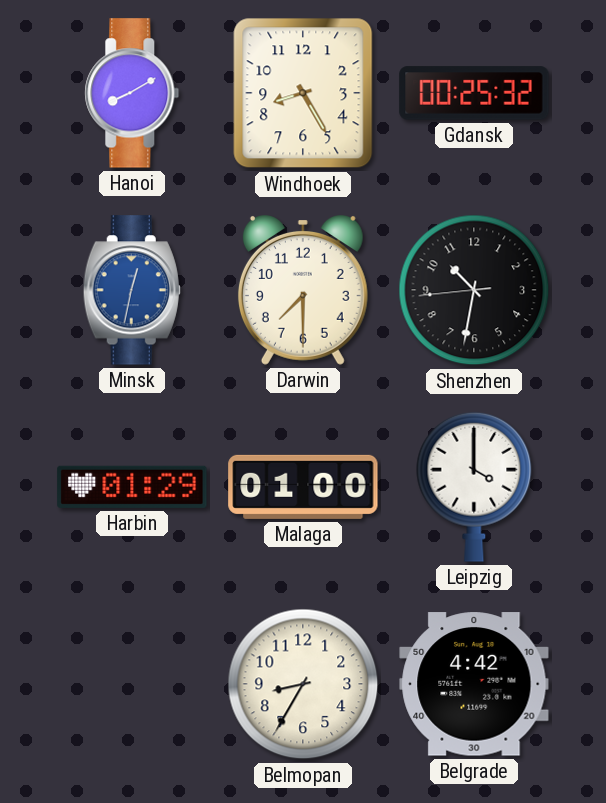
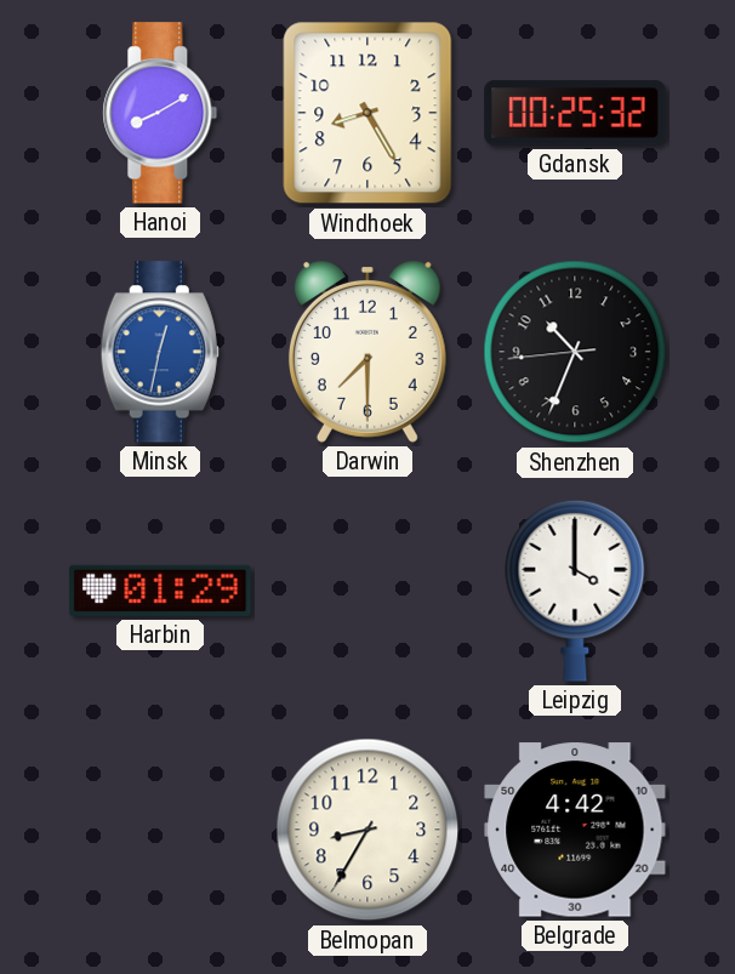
Shenzhen: 10:31 -> 10:33 (575, 352)
Malaga: 01:00 -> none (303, 487)
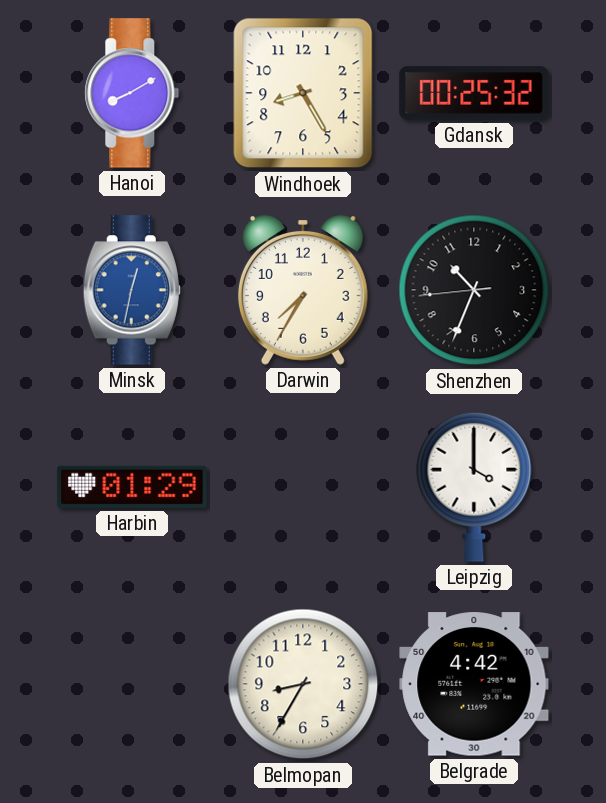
Darwin: 7:30 -> 7:35 (303, 291)
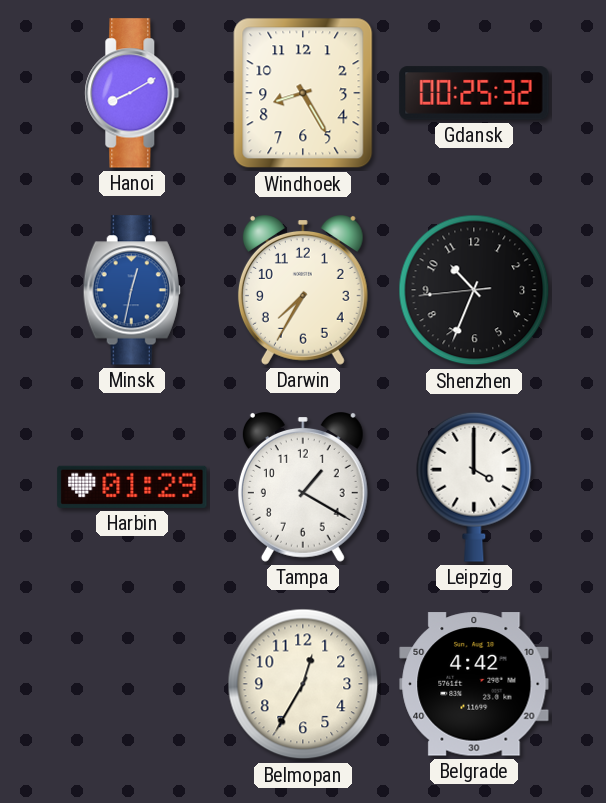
Tampa: none -> 1:20 (303, 488)
Belmopan: 8:35 -> 12:35 (303, 684)
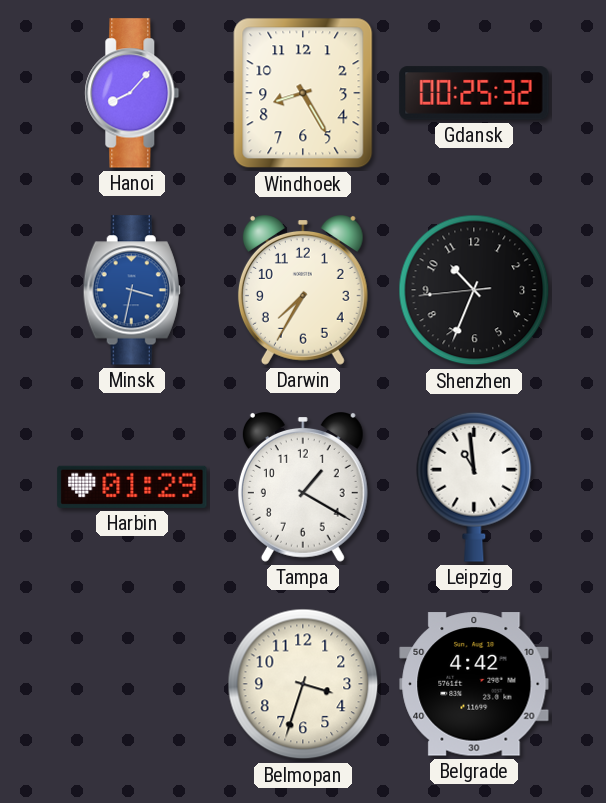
Hanoi: 8:10 -> 8:07 (132, 93)
Minsk: 12:32 -> 3:32 (132, 290)
Leipzig: 4:00 -> 10:59 (474, 487)
Belmopan: 12:35 -> 3:33 (303, 684)
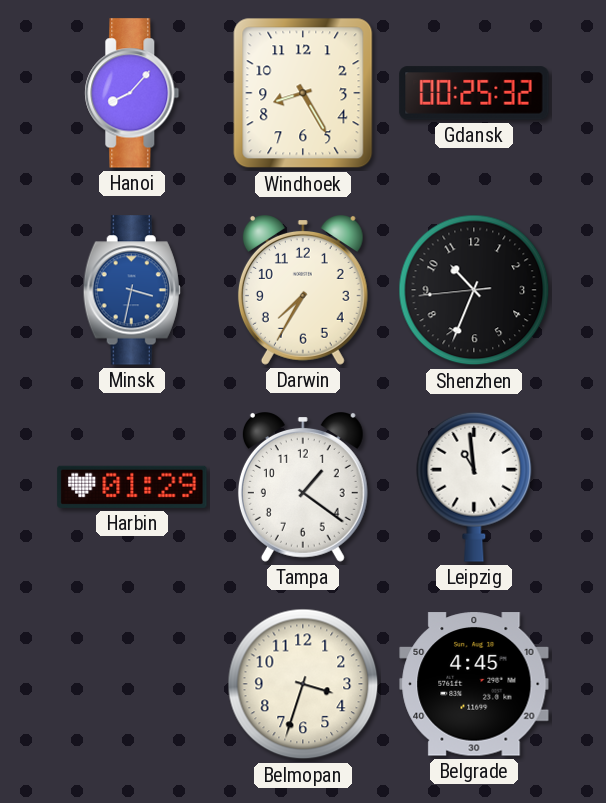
Tampa: 1:20 -> 1:21 (303, 488)
Belgrade: 4:42 -> 4:45 (474, 684)
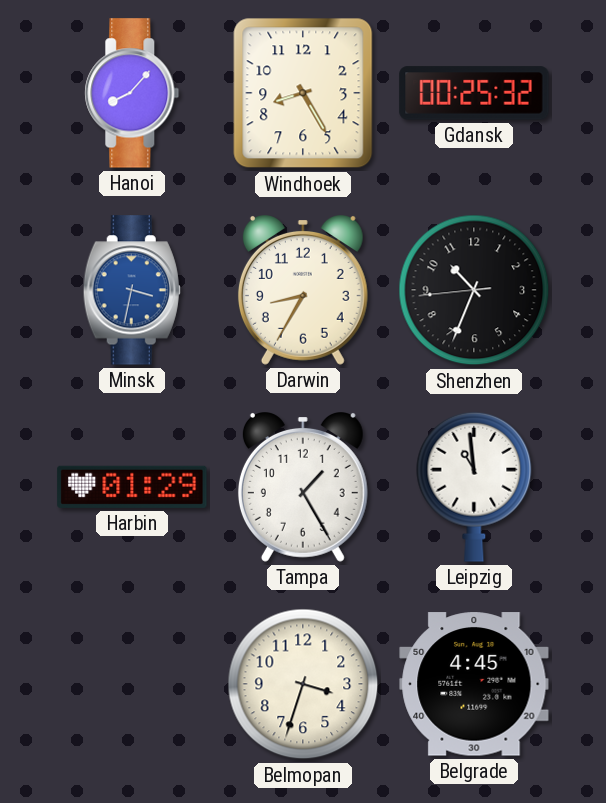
Darwin: 7:35 -> 8:35 (303, 291)
Tampa: 1:21 -> 1:25 (303, 488)
